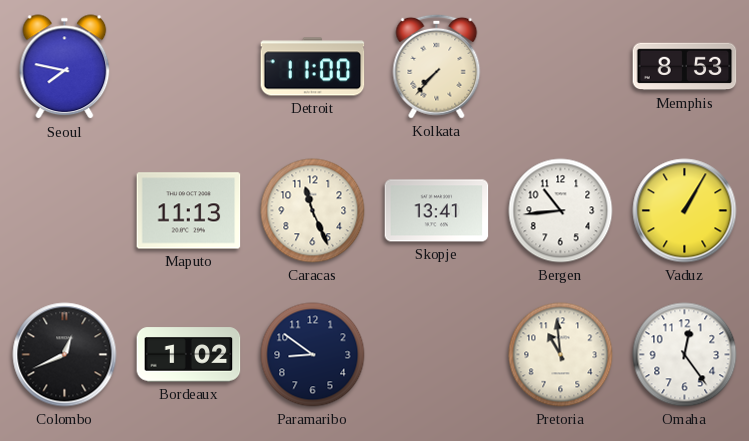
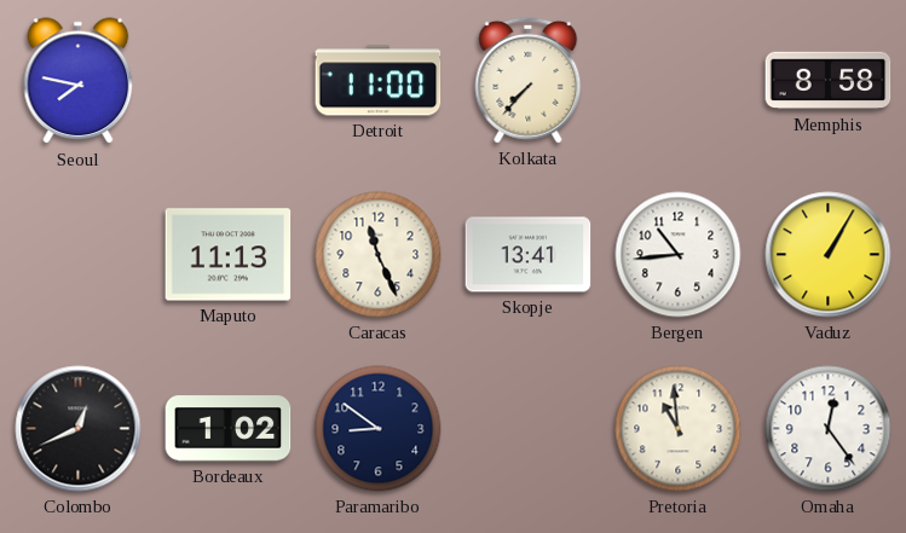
Memphis: 8:53 -> 8:58 (829, 81)
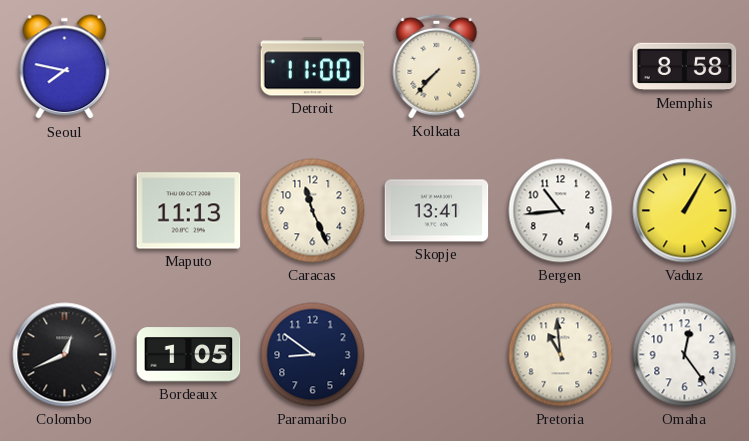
Bordeaux: 1:02 -> 1:05 (189, 355)
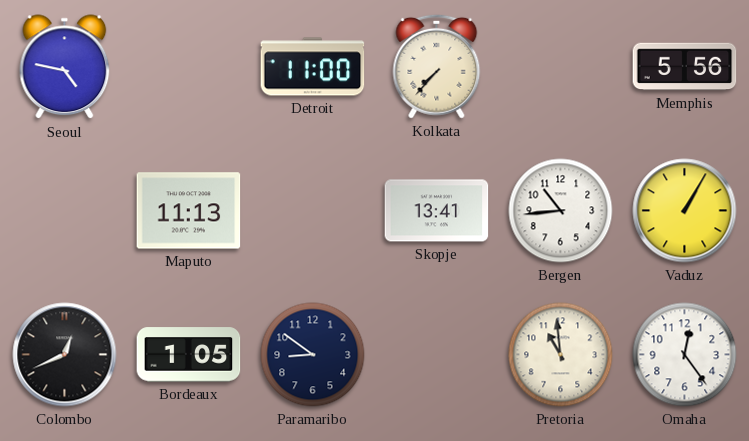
Seoul: 7:47 -> 4:47 (65, 67)
Memphis: 8:58 -> 5:56 (685, 67)
Caracas: 11:26 -> none (313, 211)
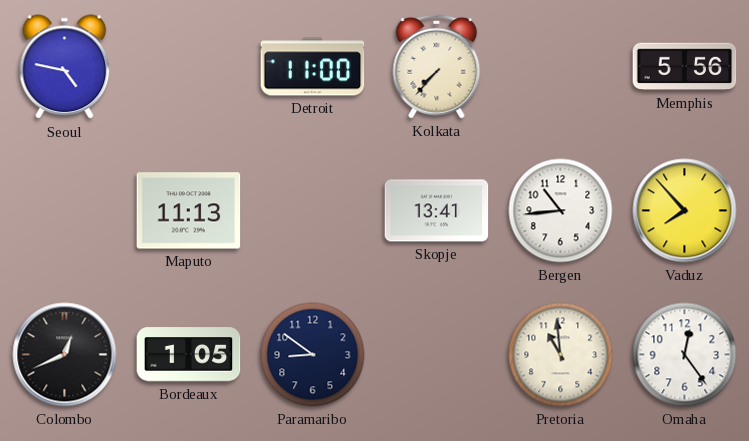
Vaduz: 1:05 -> 7:53 (685, 211)
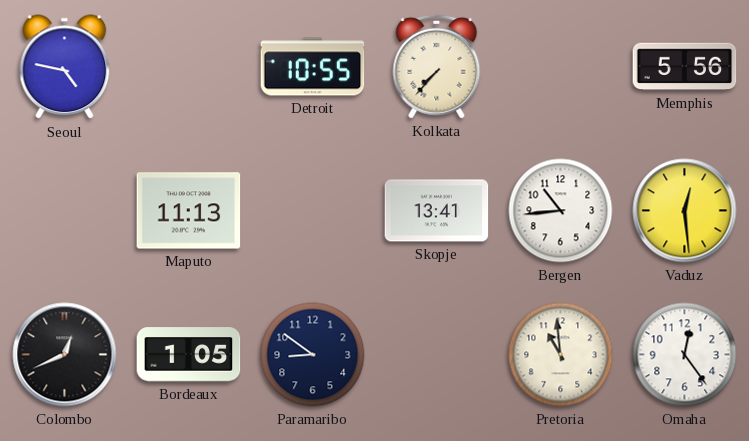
Detroit: 11:00 -> 10:55 (313, 67)
Vaduz: 7:53 -> 12:29 (685, 211)
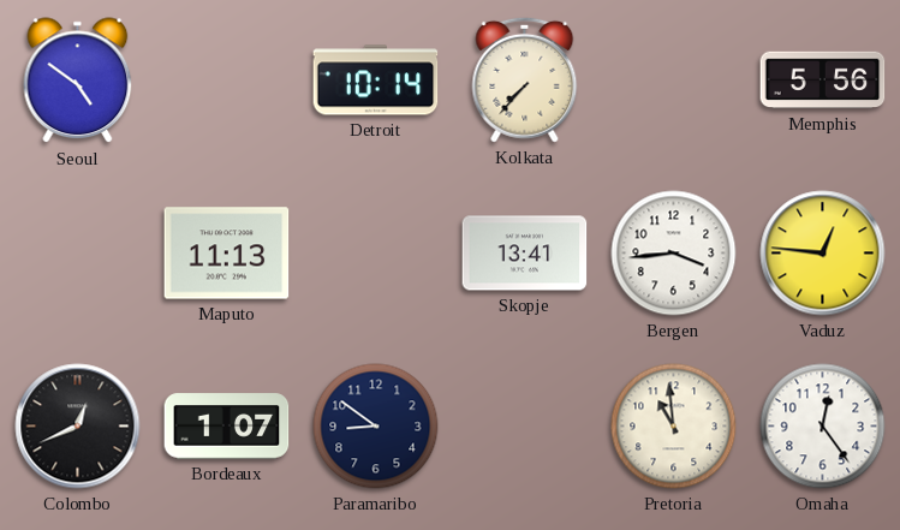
Seoul: 4:47 -> 4:51 (78, 81)
Detroit: 10:55 -> 10:14 (376, 81)
Bergen: 10:44 -> 3:44 (674, 254)
Vaduz: 12:29 -> 12:46 (823, 254)
Bordeaux: 1:05 -> 1:07 (227, 427)
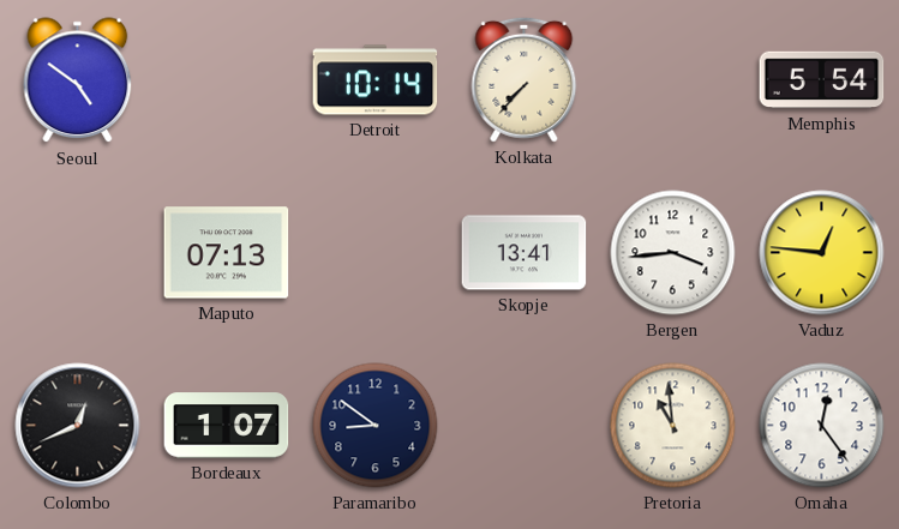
Memphis: 5:56 -> 5:54 (822, 80)
Maputo: 11:13 -> 07:13 (227, 253)
